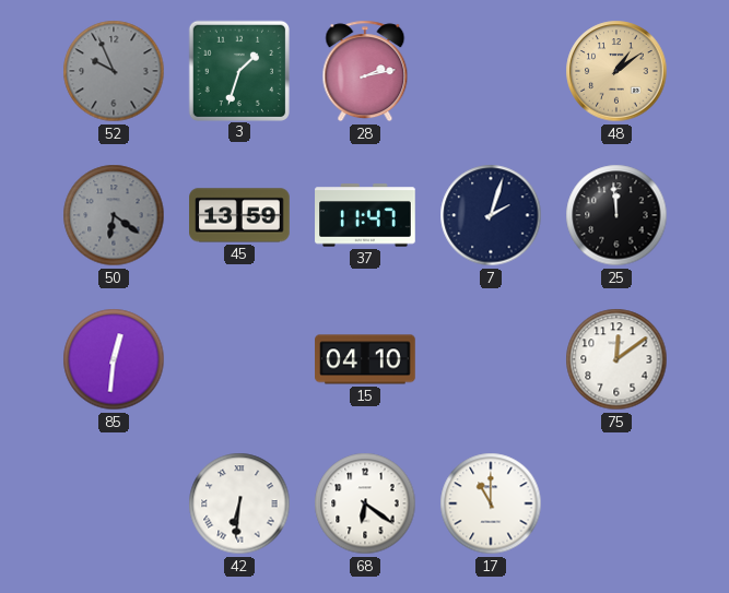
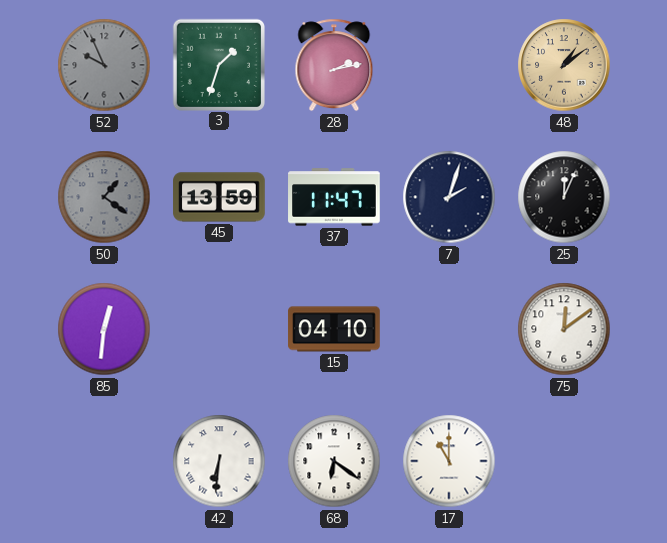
50: 6:21 -> 1:21 (104, 197)
25: 11:59 -> 12:04 (564, 197)
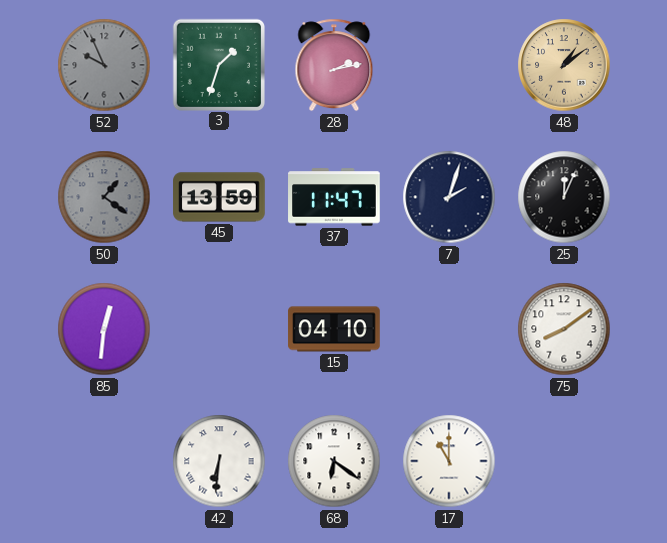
75: 12:09 -> 8:09 (564, 329)
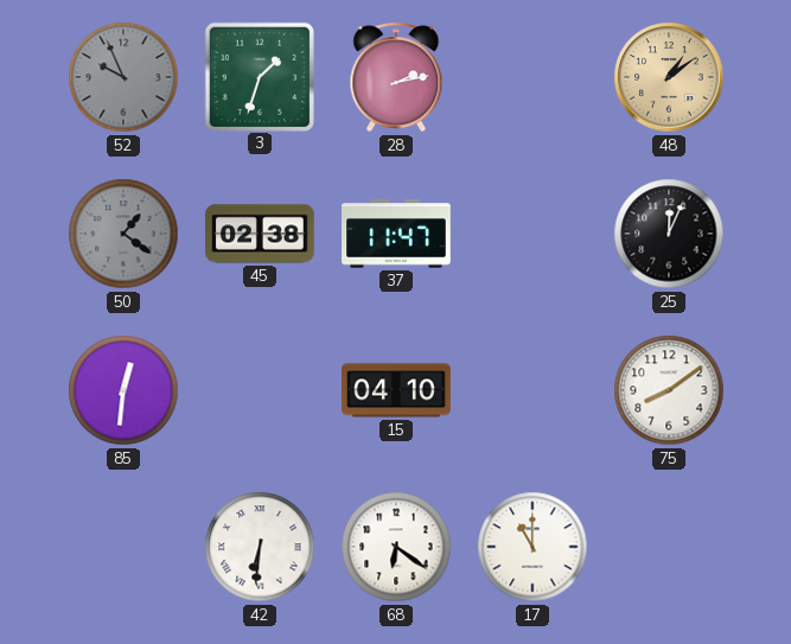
45: 13:59 -> 02:38 (260, 234)
7: 2:03 -> none (449, 197)
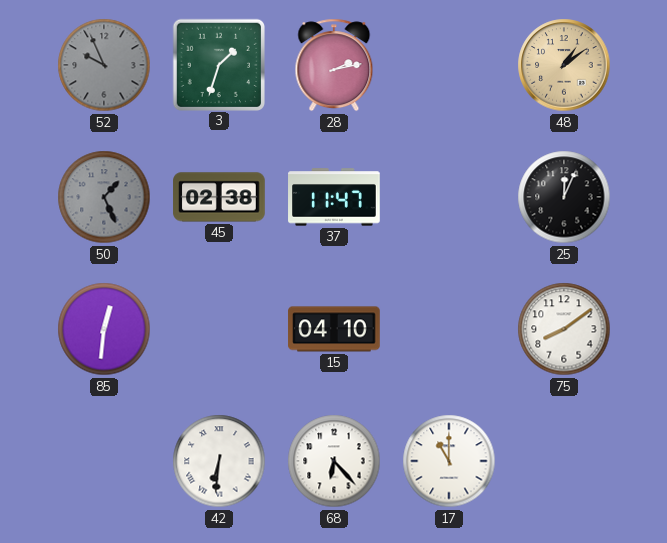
50: 1:21 -> 1:26 (104, 197)
68: 6:21 -> 6:23 (334, 461)
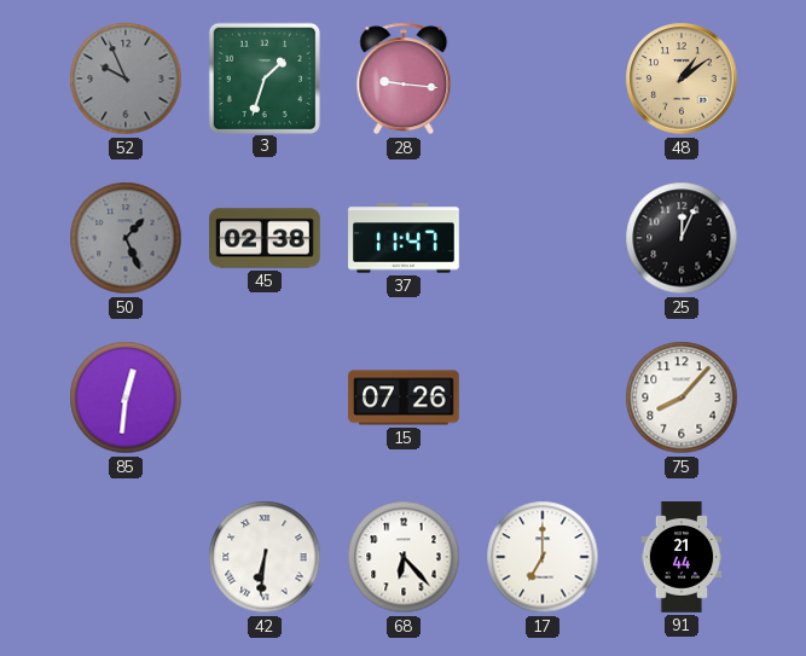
28: 2:13 -> 9:16 (404, 79)
15: 04:10 -> 07:26 (404, 397)
75: 8:09 -> 8:07 (682, 397)
17: 11:00 -> 7:00 (543, 557)
91: none -> 21:44 (682, 557)
